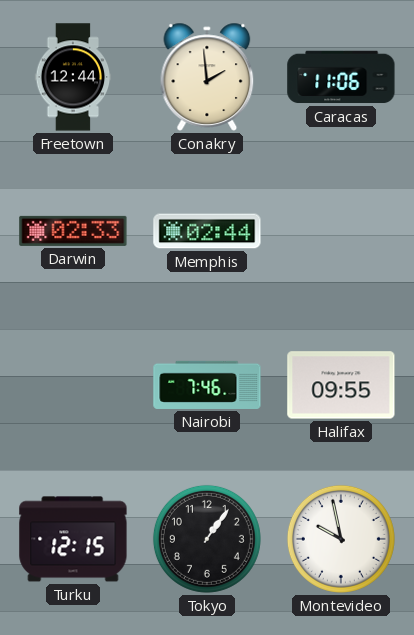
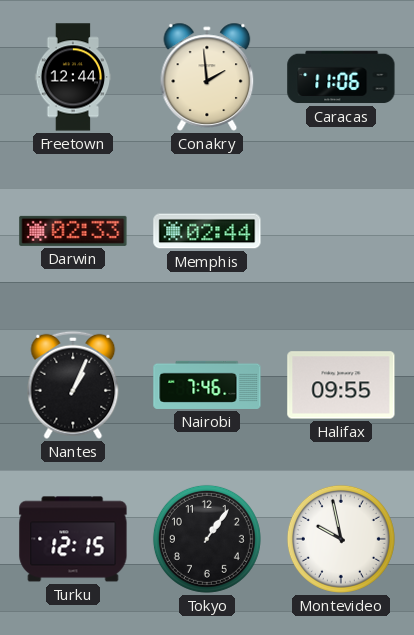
Nantes: none -> 1:04 (73, 385)
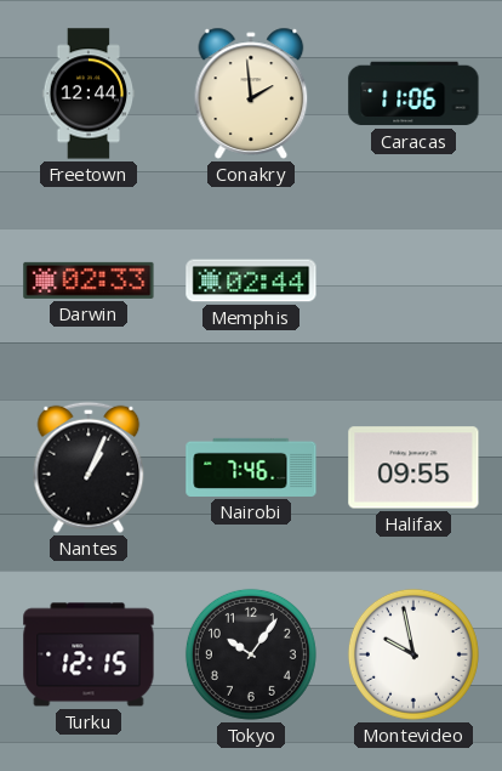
Tokyo: 1:06 -> 10:06 (251, 654)
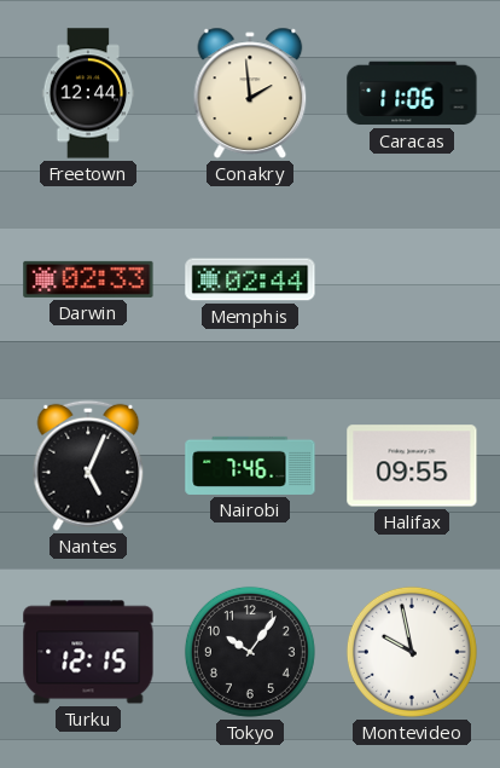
Nantes: 1:04 -> 5:04 (88, 466)
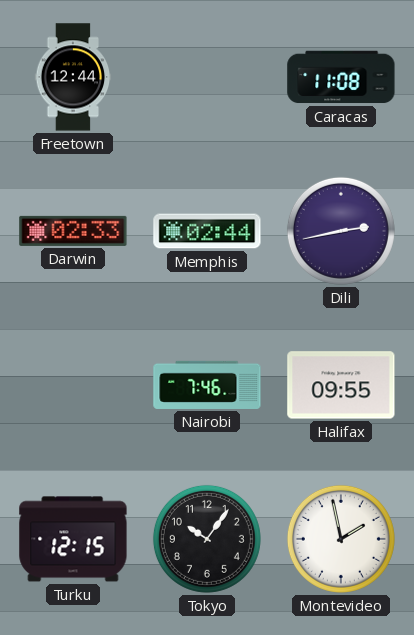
Conakry: 1:59 -> none (250, 93)
Caracas: 11:06 -> 11:08 (341, 77)
Dili: none -> 2:43 (341, 231)
Nantes: 5:04 -> none (88, 466)
Montevideo: 9:58 -> 1:58 (341, 539)
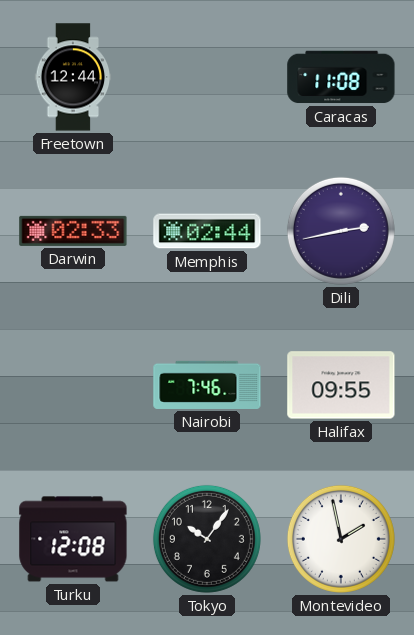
Turku: 12:15 -> 12:08 (73, 539)
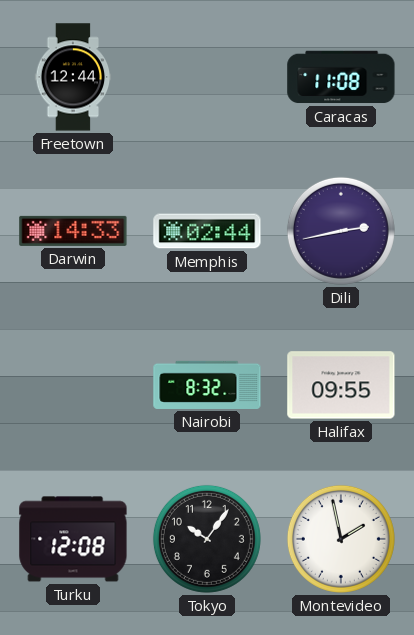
Darwin: 02:33 -> 14:33 (73, 231)
Nairobi: 7:46 -> 8:32 (207, 385)
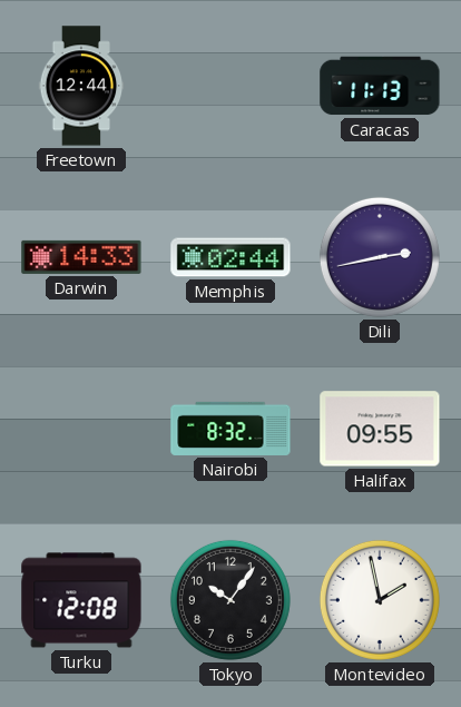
Caracas: 11:08 -> 11:13 (380, 86)
